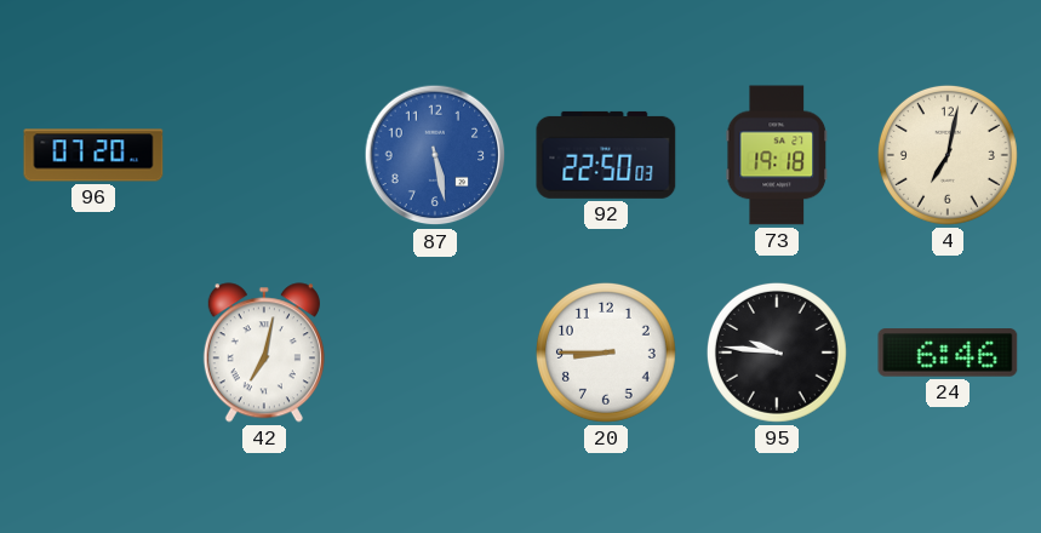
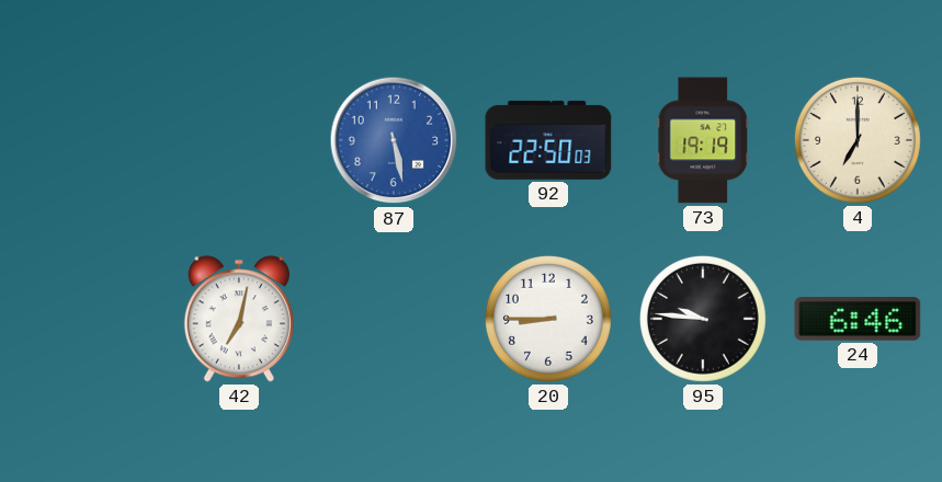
96: 07:20 -> none (93, 155)
73: 19:18 -> 19:19 (703, 140)
4: 7:02 -> 7:00 (858, 140)
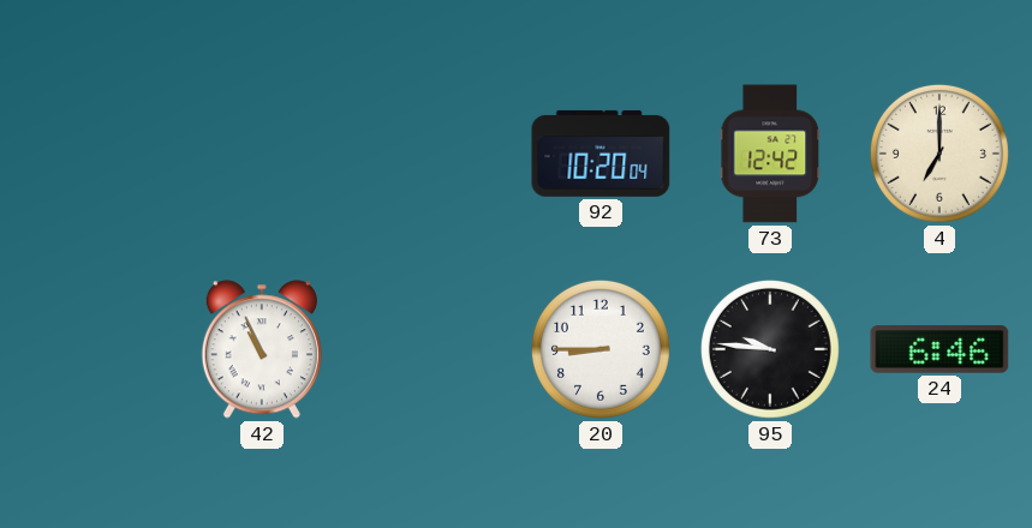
87: 5:28 -> none (394, 140)
92: 22:50 -> 10:20 (601, 154)
73: 19:19 -> 12:42 (770, 154)
42: 7:02 -> 10:56 (262, 349)
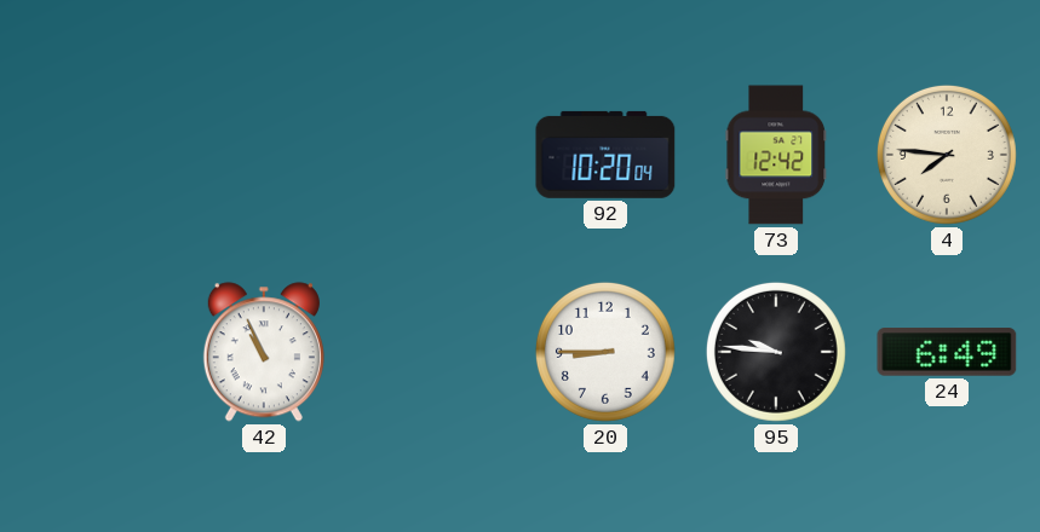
4: 7:00 -> 7:46 (947, 155)
24: 6:46 -> 6:49 (947, 352)
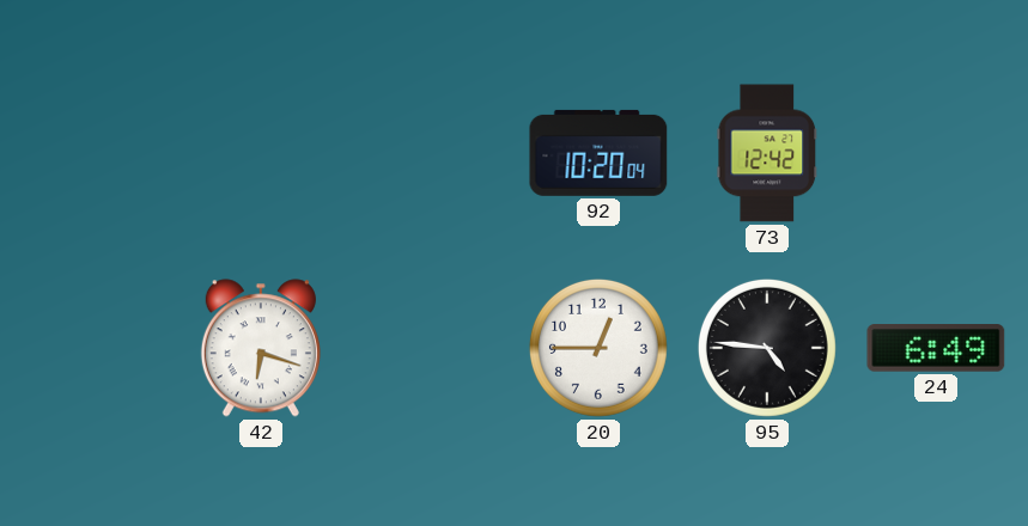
4: 7:46 -> none (947, 155)
42: 10:56 -> 6:18 (261, 348)
20: 8:45 -> 12:45 (598, 348)
95: 9:46 -> 4:46 (767, 348)
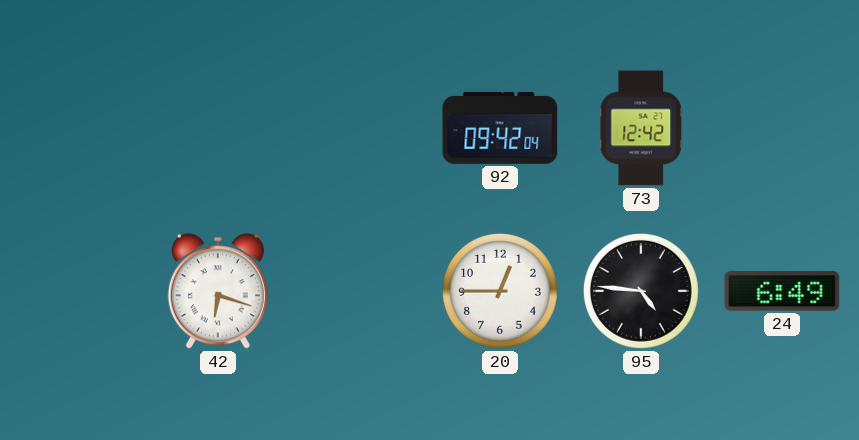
92: 10:20 -> 09:42 (500, 128)
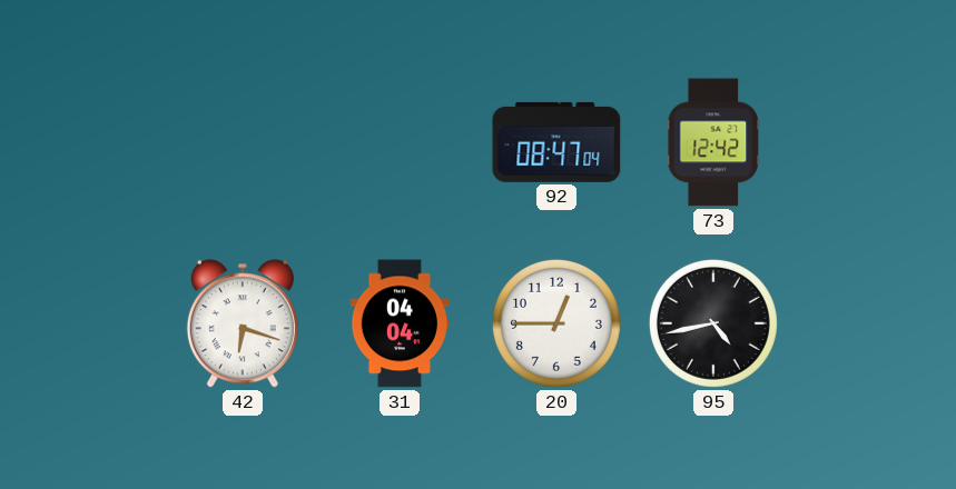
92: 09:42 -> 08:47 (556, 142)
31: none -> 04:04 (398, 323)
95: 4:46 -> 4:43 (713, 323)
24: 6:49 -> none (782, 291)
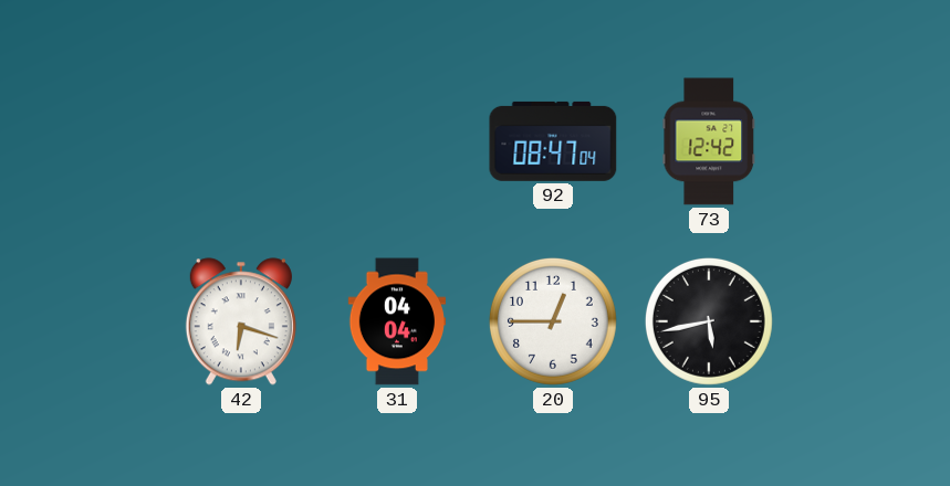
95: 4:43 -> 5:43 (709, 321)
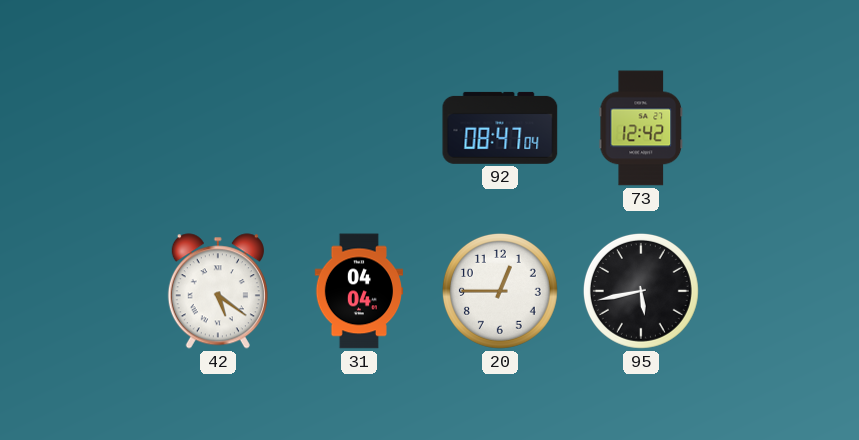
42: 6:18 -> 5:21 (218, 291)
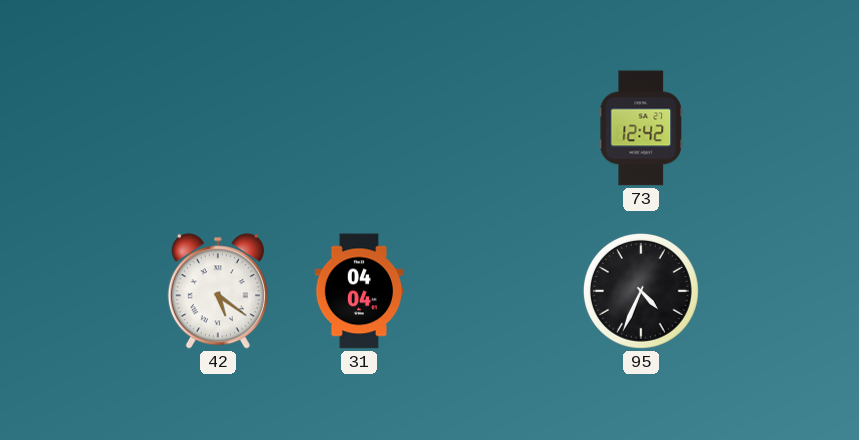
92: 08:47 -> none (500, 128)
20: 12:45 -> none (500, 291)
95: 5:43 -> 4:34 (641, 291)
